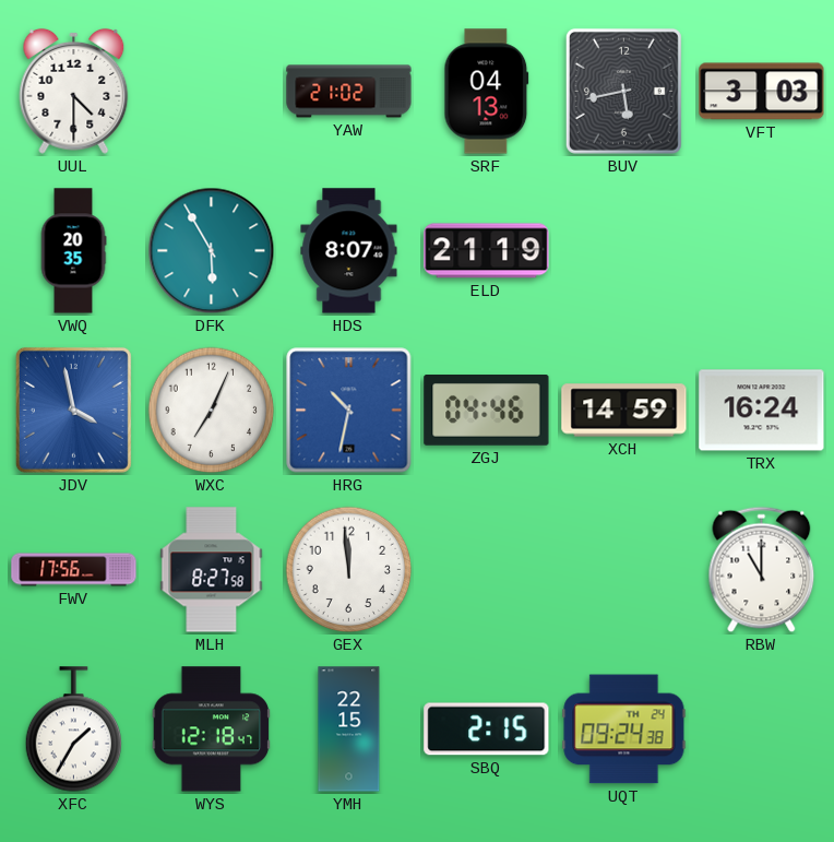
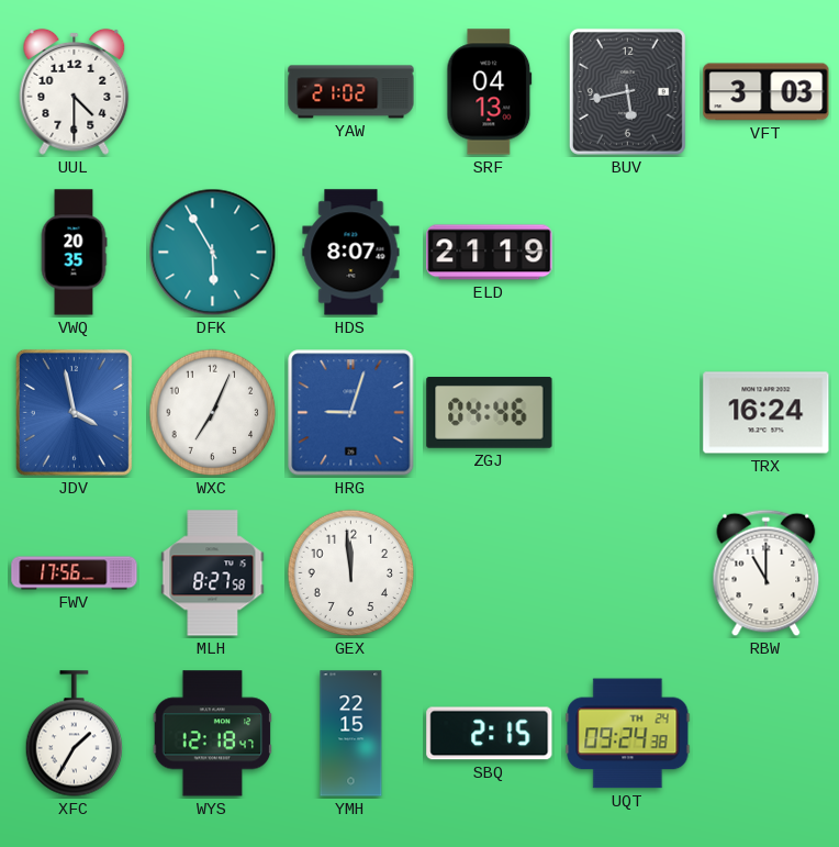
HRG: 10:32 -> 9:03 (351, 413)
XCH: 14:59 -> none (624, 411)
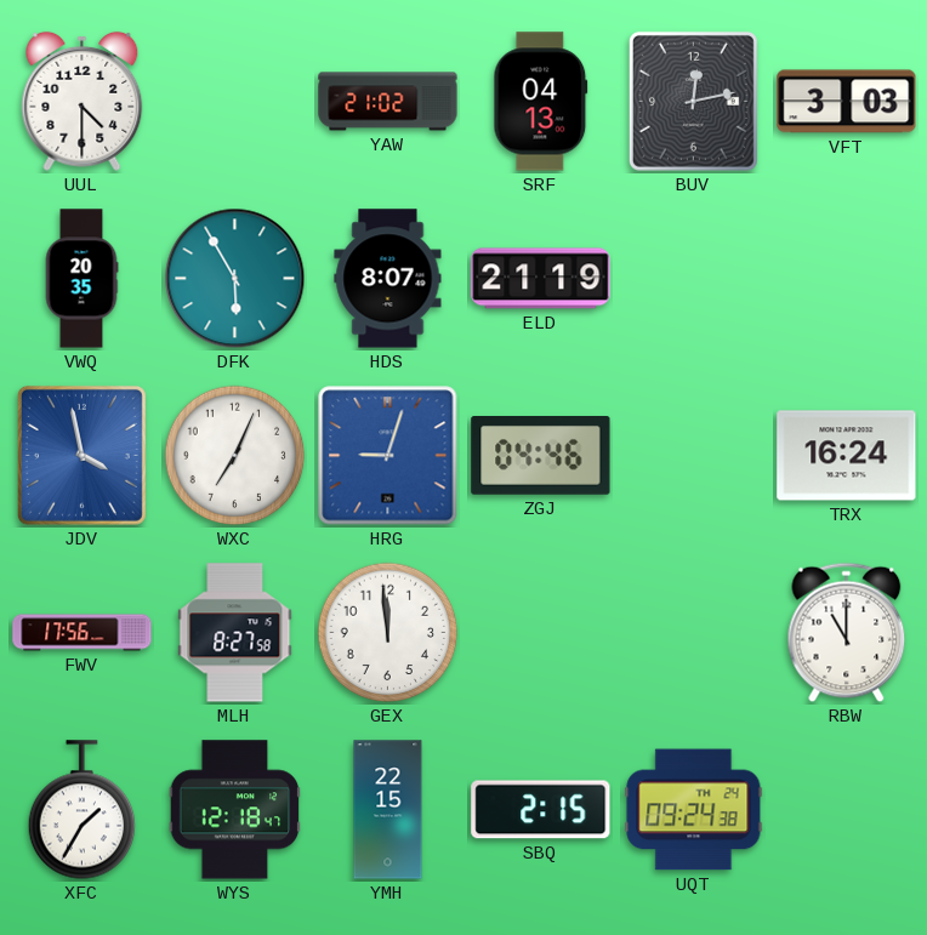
BUV: 5:43 -> 12:13 (693, 101)
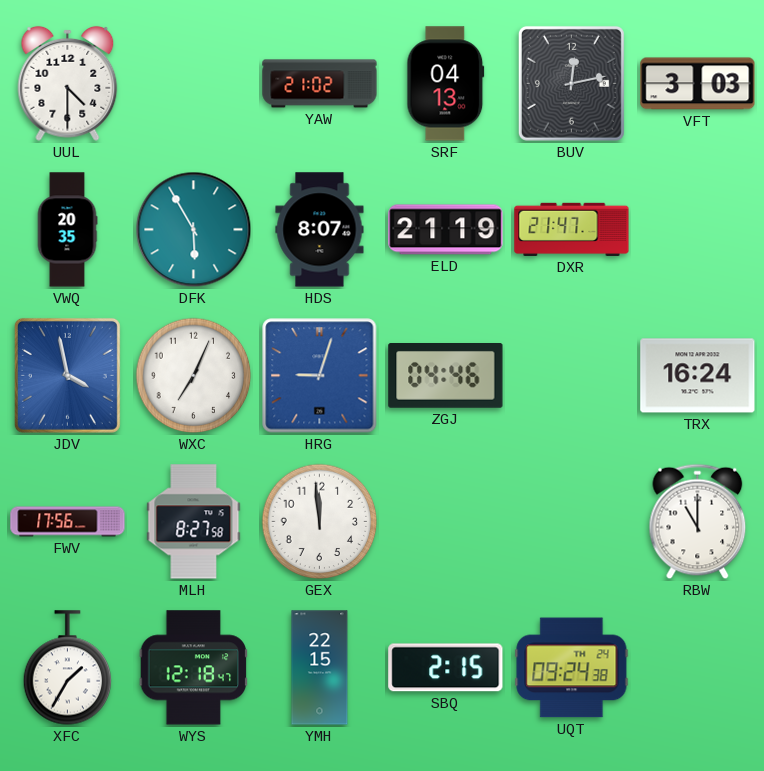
DXR: none -> 21:47 (572, 229)
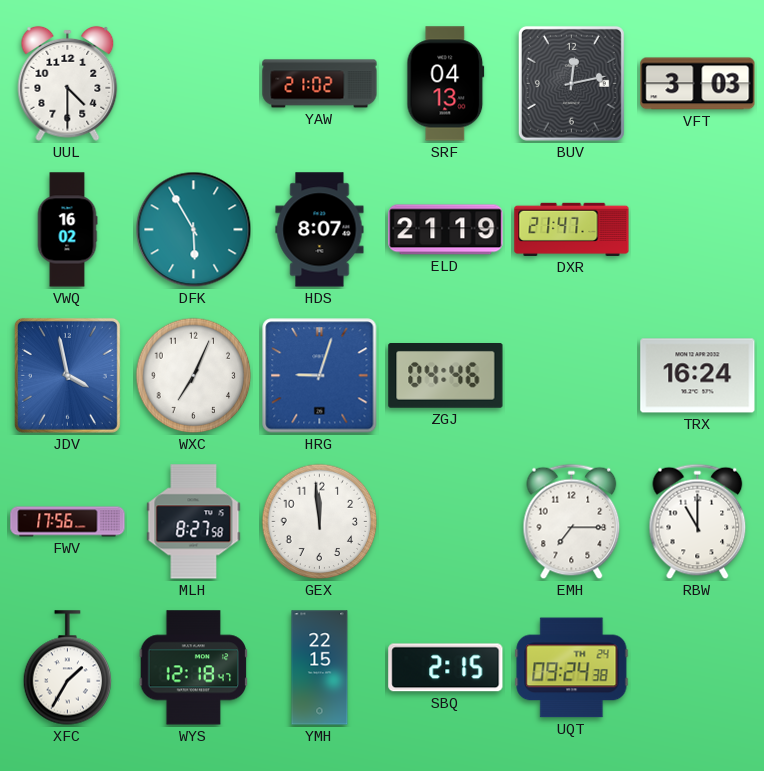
VWQ: 20:35 -> 16:02 (67, 230)
EMH: none -> 7:15 (572, 522)
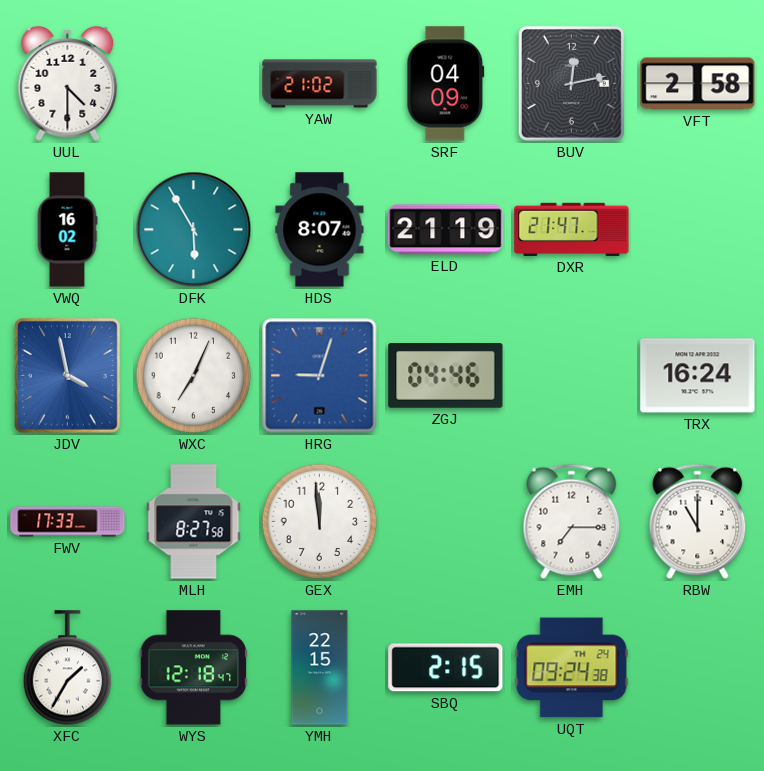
SRF: 04:13 -> 04:09 (446, 84)
VFT: 3:03 -> 2:58 (698, 84)
FWV: 17:56 -> 17:33 (68, 522)
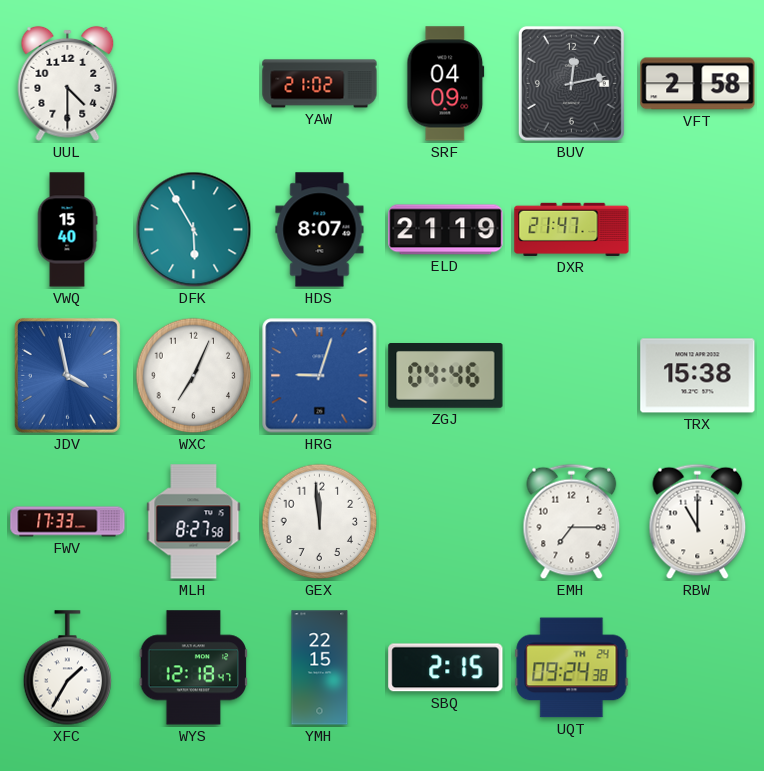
VWQ: 16:02 -> 15:40 (67, 230)
TRX: 16:24 -> 15:38 (698, 376)
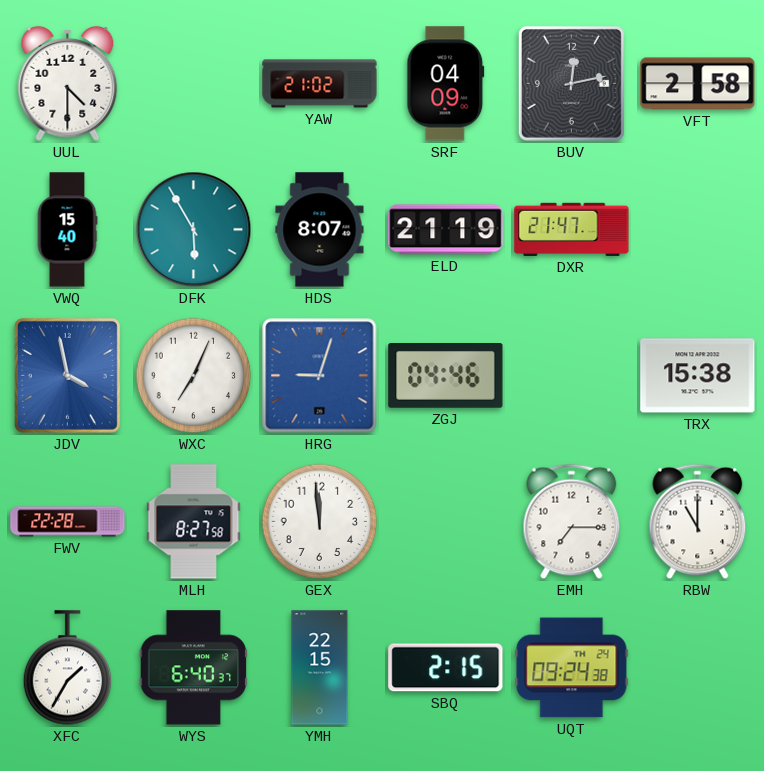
FWV: 17:33 -> 22:28 (68, 522)
WYS: 12:18 -> 6:40 (194, 668)
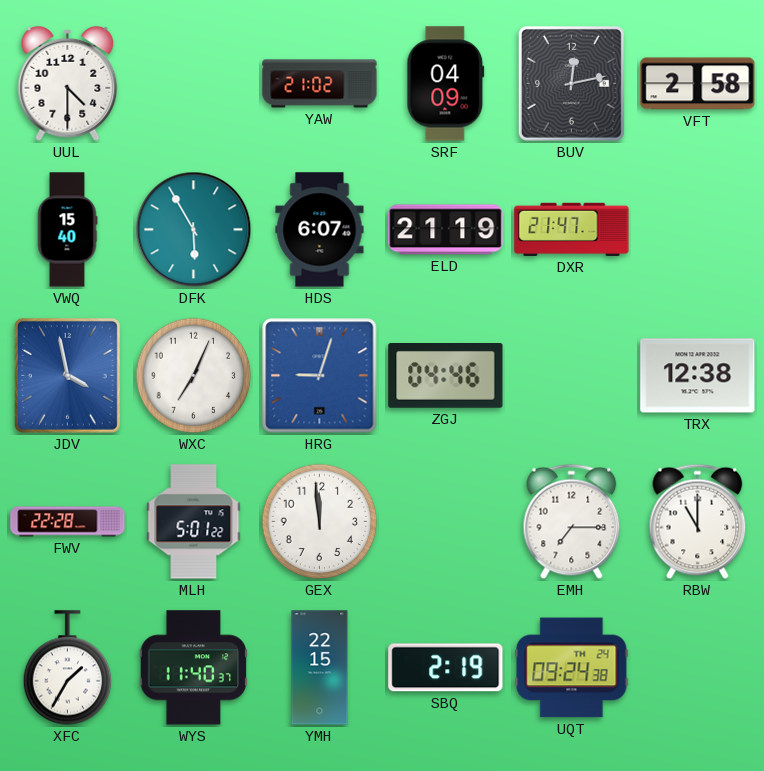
HDS: 8:07 -> 6:07 (320, 230)
TRX: 15:38 -> 12:38 (698, 376)
MLH: 8:27 -> 5:01 (194, 522)
WYS: 6:40 -> 11:40 (194, 668)
SBQ: 2:15 -> 2:19 (446, 668)
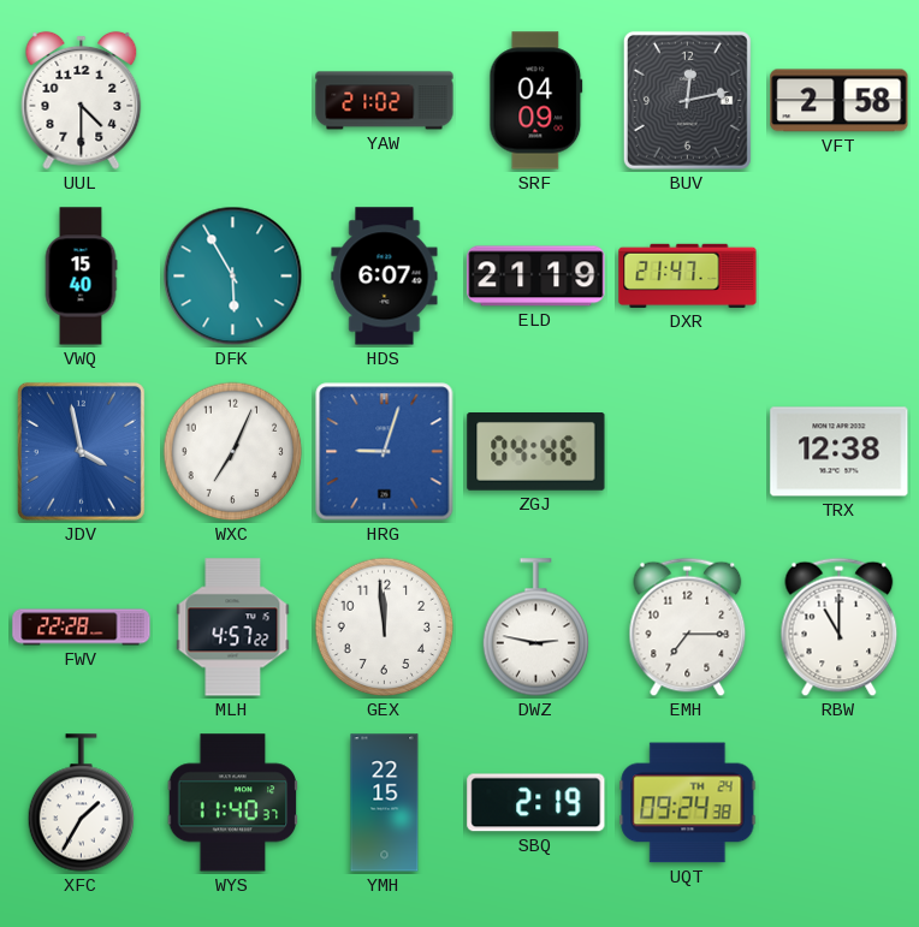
MLH: 5:01 -> 4:57 (233, 628)
DWZ: none -> 2:47 (536, 628)
